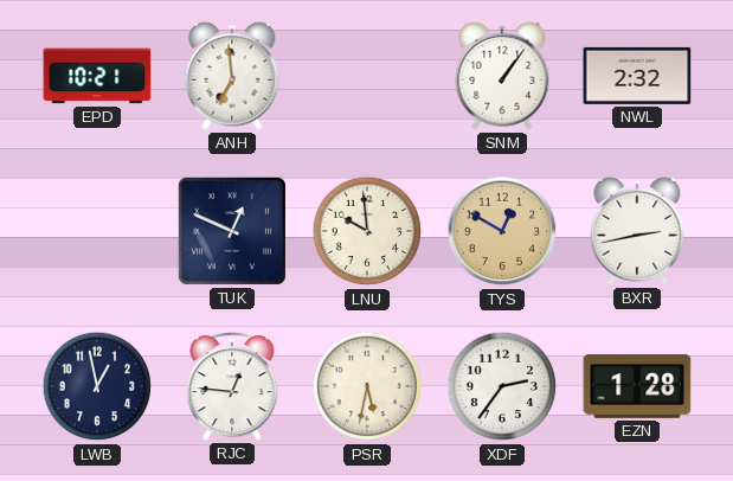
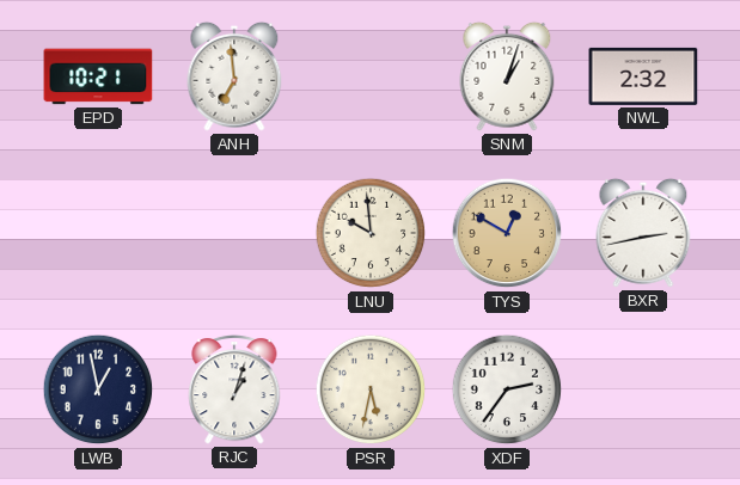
SNM: 1:06 -> 1:03 (507, 76)
TUK: 12:49 -> none (232, 231)
RJC: 12:46 -> 1:03 (234, 389)
EZN: 1:28 -> none (637, 386)
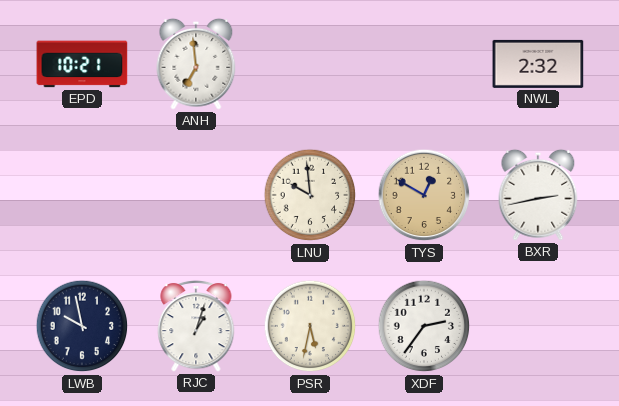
SNM: 1:03 -> none (507, 76)
LWB: 12:58 -> 9:58 (82, 326)
